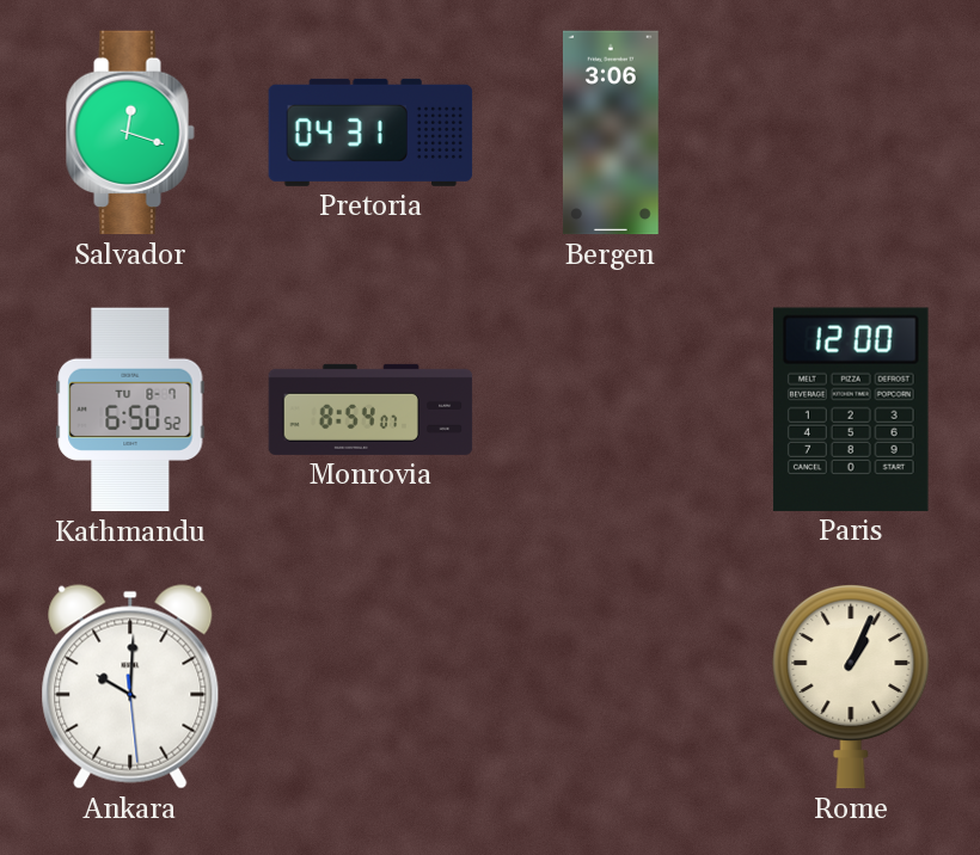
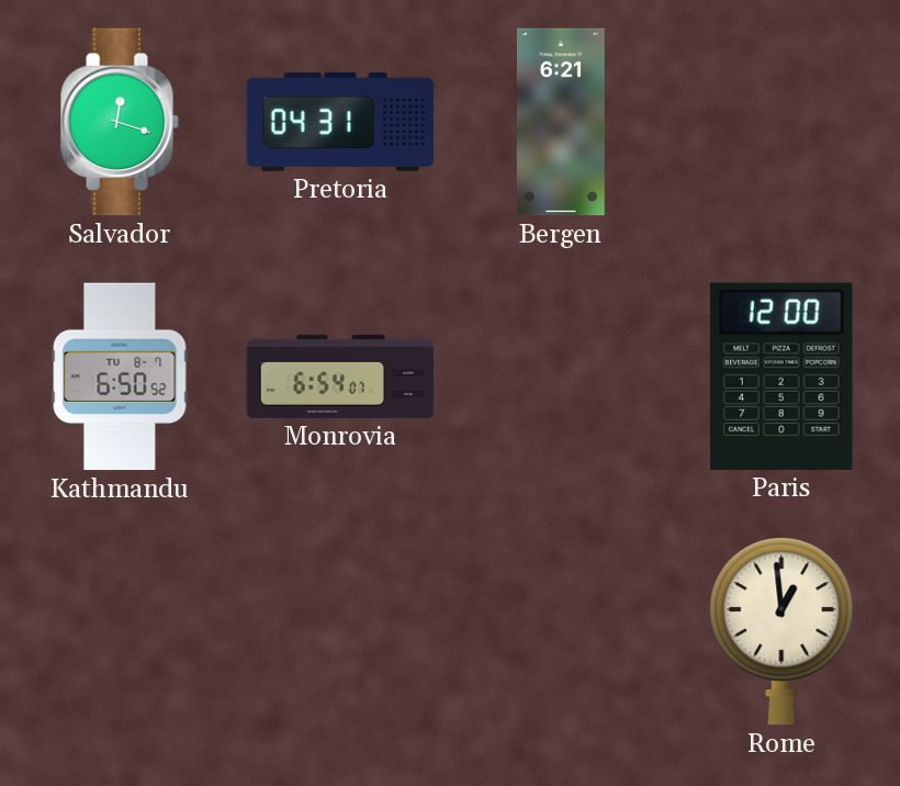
Bergen: 3:06 -> 6:21 (561, 122)
Monrovia: 8:54 -> 6:54 (340, 377)
Ankara: 10:00 -> none (130, 687)
Rome: 1:04 -> 12:59 (781, 632)
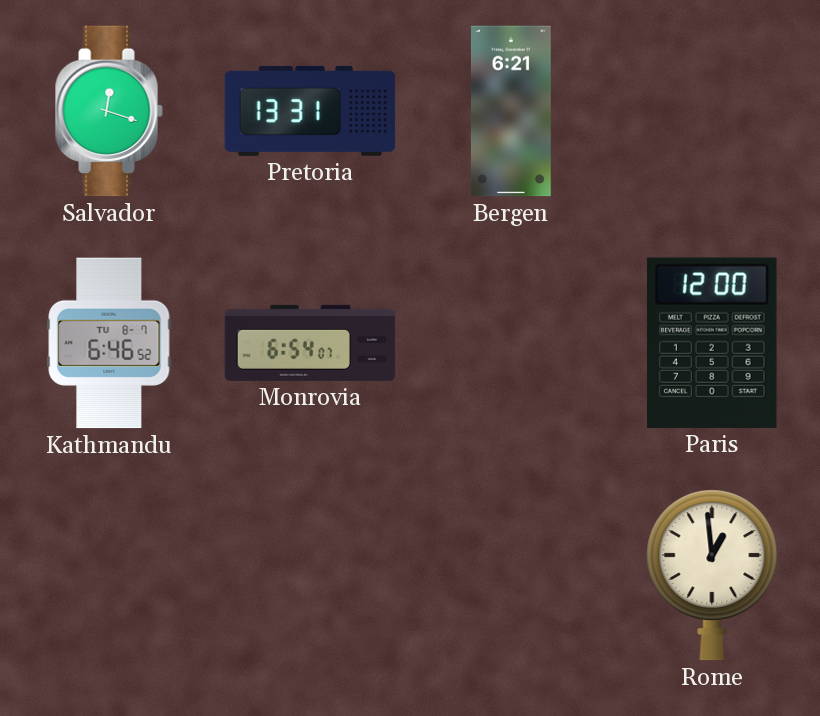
Pretoria: 04:31 -> 13:31 (310, 111)
Kathmandu: 6:50 -> 6:46 (109, 343)
